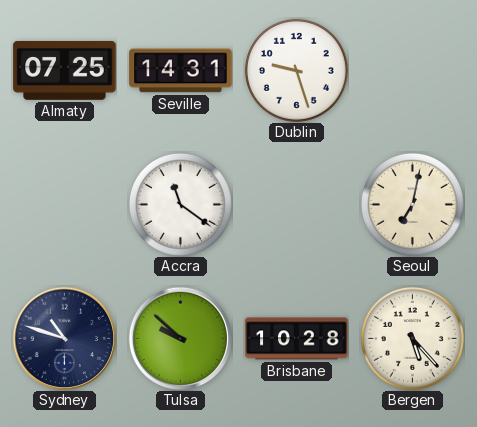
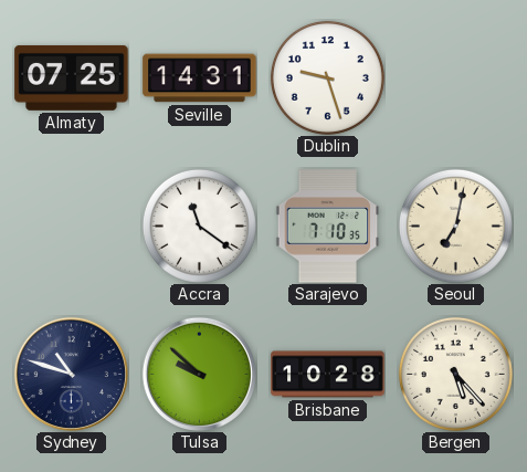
Sarajevo: none -> 7:10 (328, 227)
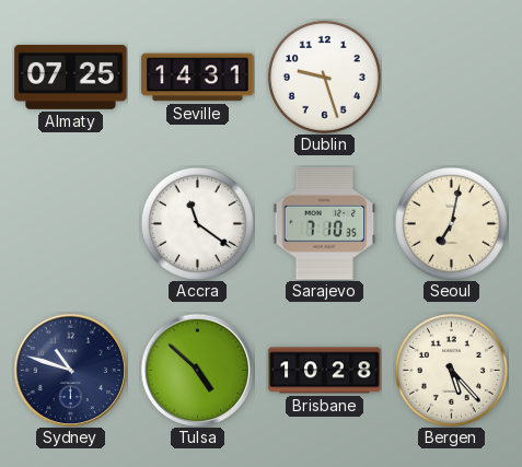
Tulsa: 9:52 -> 4:52 (197, 370)
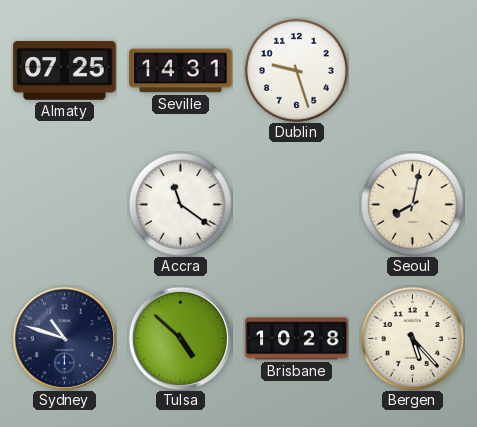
Sarajevo: 7:10 -> none (325, 224)
Seoul: 7:02 -> 8:02 (412, 204)
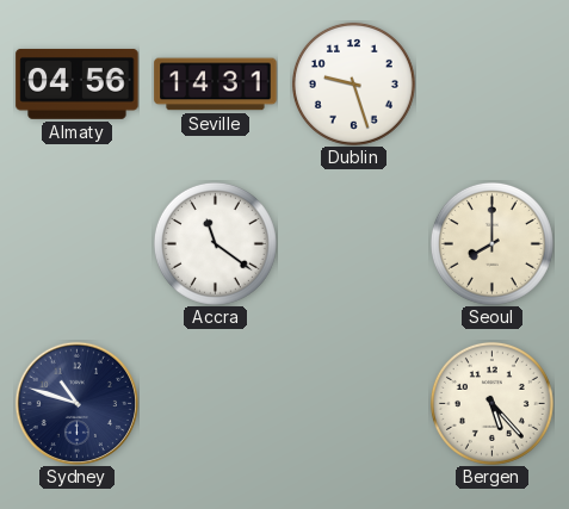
Almaty: 07:25 -> 04:56 (78, 85)
Seoul: 8:02 -> 8:00 (491, 243)
Tulsa: 4:52 -> none (180, 338)
Brisbane: 10:28 -> none (297, 339)
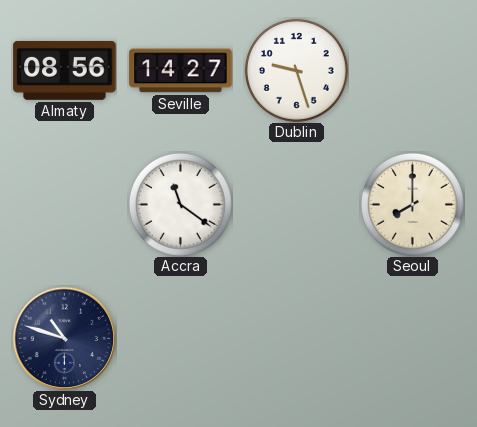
Almaty: 04:56 -> 08:56 (65, 71)
Seville: 14:31 -> 14:27 (181, 71)
Bergen: 5:23 -> none (491, 403)
